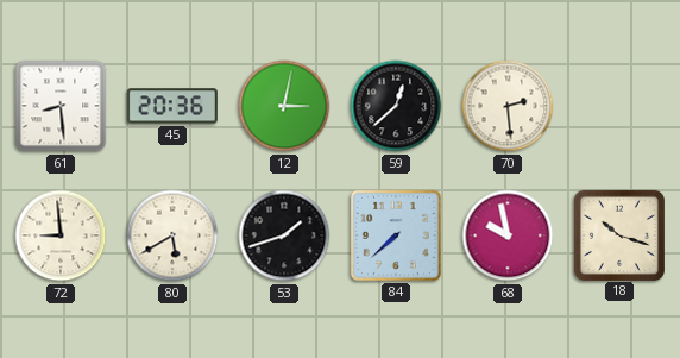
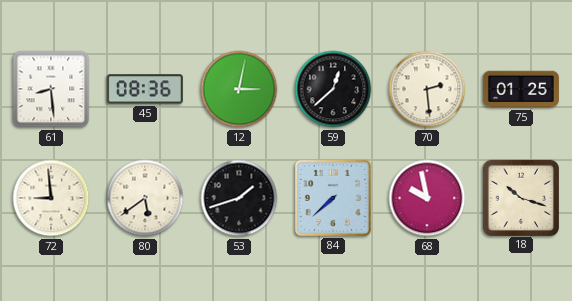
45: 20:36 -> 08:36 (145, 89)
75: none -> 01:25 (521, 89)
80: 5:40 -> 5:39 (145, 198)
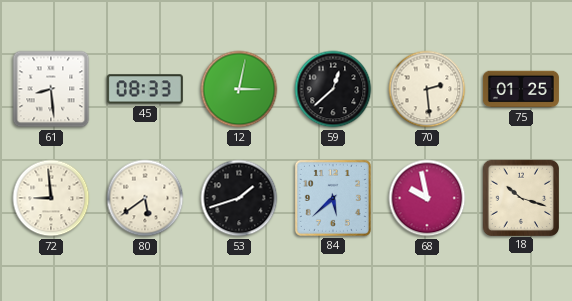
45: 08:36 -> 08:33 (145, 89)
84: 7:38 -> 5:38 (333, 198)
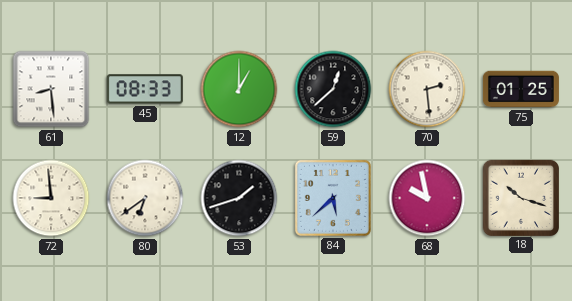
12: 3:02 -> 1:00 (239, 89)
80: 5:39 -> 6:39 (145, 198)
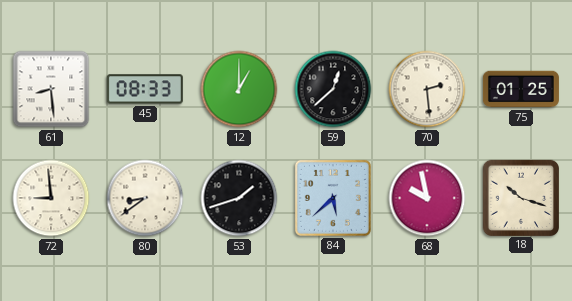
80: 6:39 -> 8:39 (145, 198)
